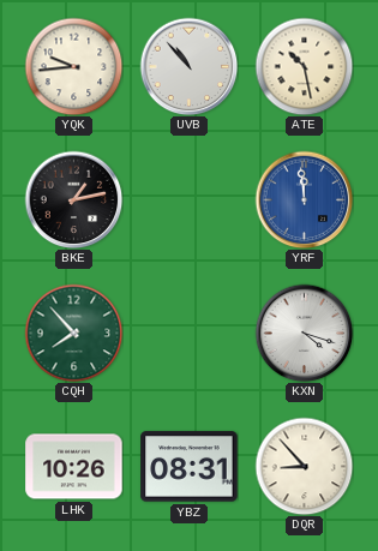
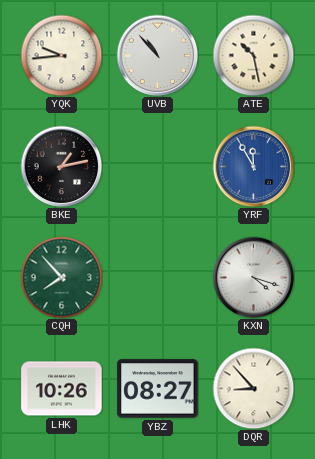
YRF: 11:59 -> 11:55 (253, 166)
YBZ: 08:31 -> 08:27 (158, 389)
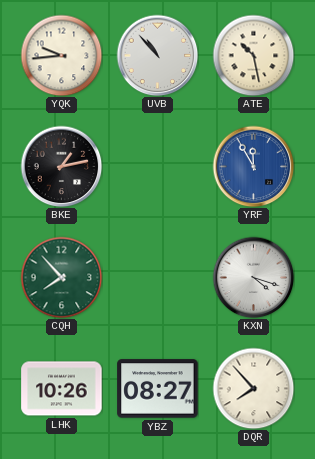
DQR: 8:53 -> 7:53 (253, 388)
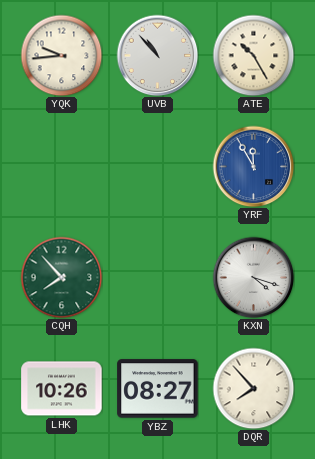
ATE: 10:28 -> 10:25 (253, 55)
BKE: 1:13 -> none (61, 166)
